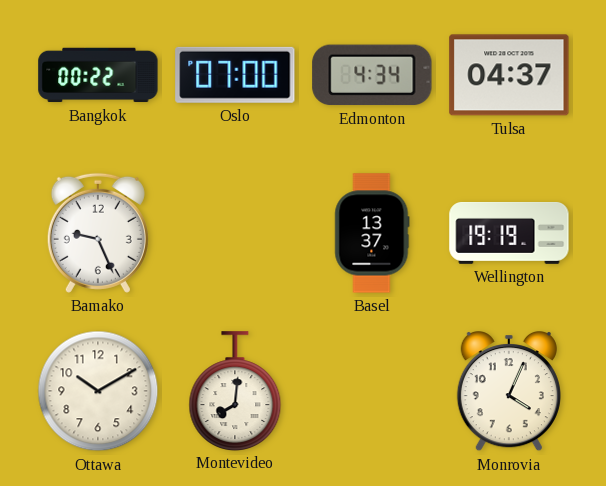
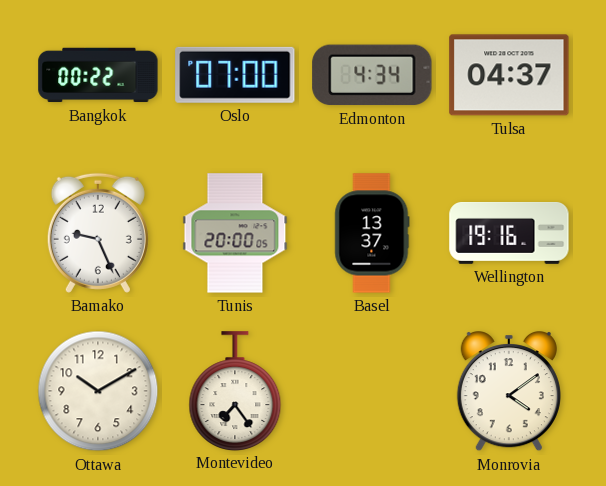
Tunis: none -> 20:00 (235, 233)
Wellington: 19:19 -> 19:16 (509, 233)
Montevideo: 8:01 -> 7:24 (235, 391)
Monrovia: 4:04 -> 4:09 (509, 392)
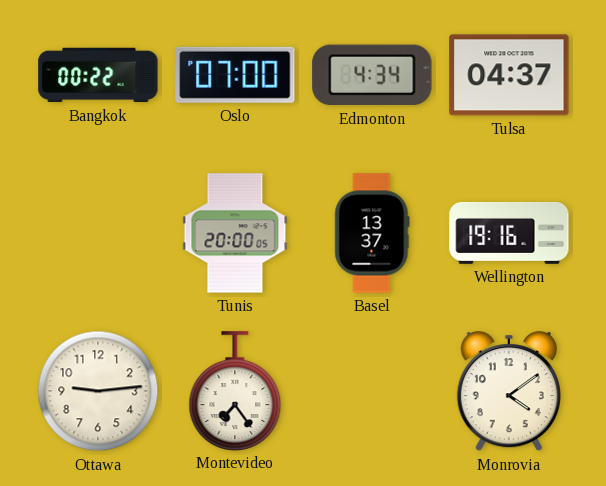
Bamako: 9:26 -> none (98, 233)
Ottawa: 10:10 -> 9:14 (98, 391)
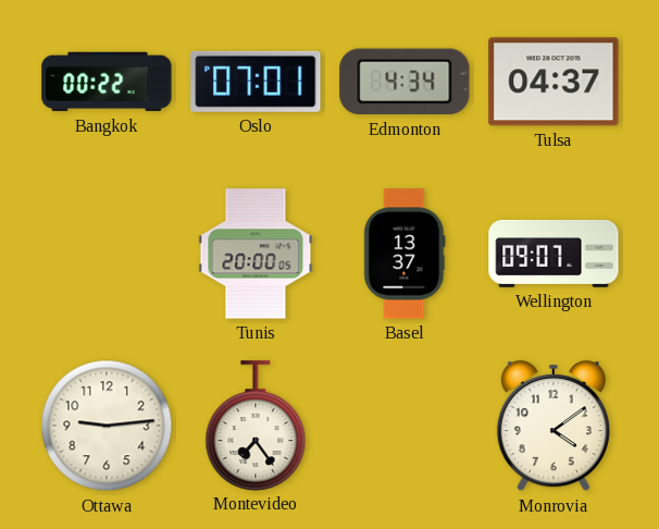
Oslo: 07:00 -> 07:01 (256, 82)
Wellington: 19:16 -> 09:07 (554, 254)
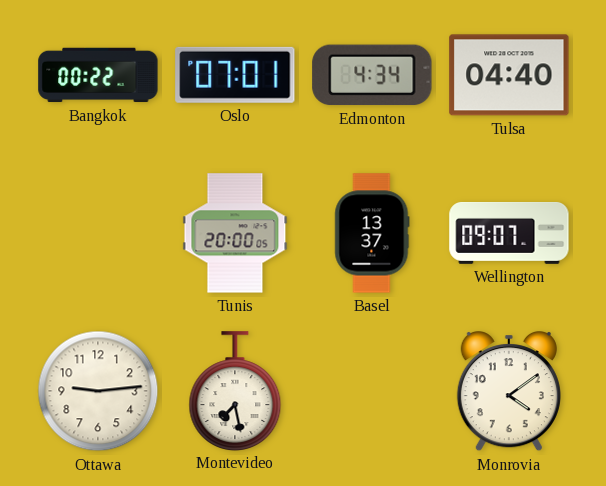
Tulsa: 04:37 -> 04:40 (509, 75)
Montevideo: 7:24 -> 7:28 (235, 391)
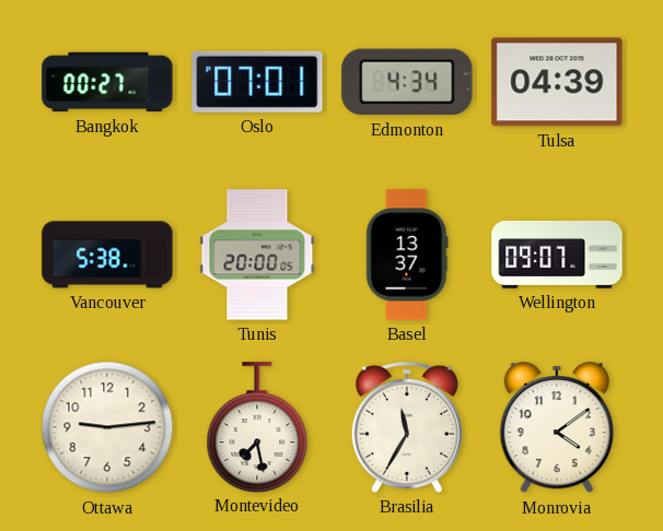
Bangkok: 00:22 -> 00:27 (107, 82)
Tulsa: 04:40 -> 04:39 (557, 82)
Vancouver: none -> 5:38 (107, 255)
Brasilia: none -> 11:35 (407, 427)
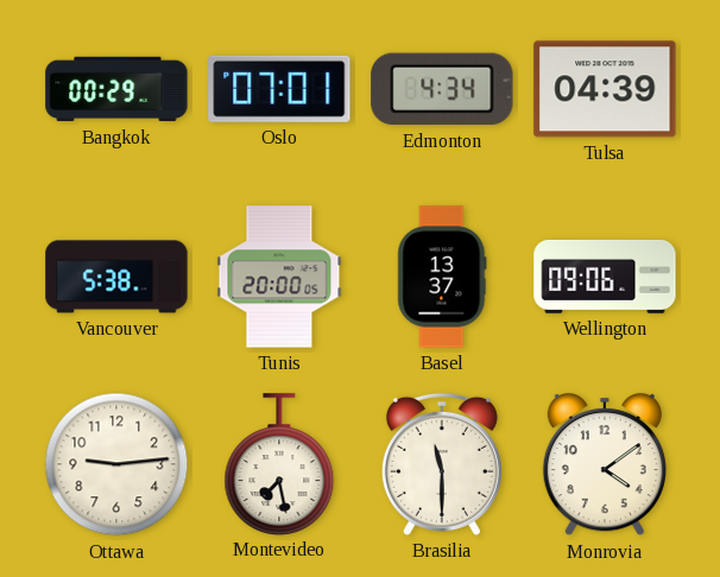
Bangkok: 00:27 -> 00:29 (116, 89)
Wellington: 09:07 -> 09:06 (605, 277)
Brasilia: 11:35 -> 11:30 (442, 464)
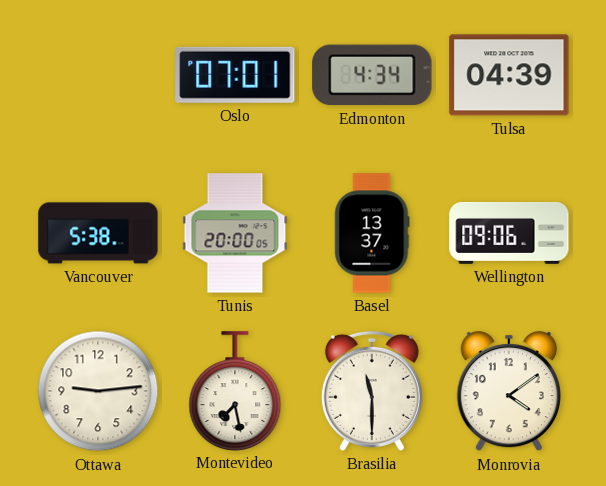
Bangkok: 00:29 -> none (116, 89)
